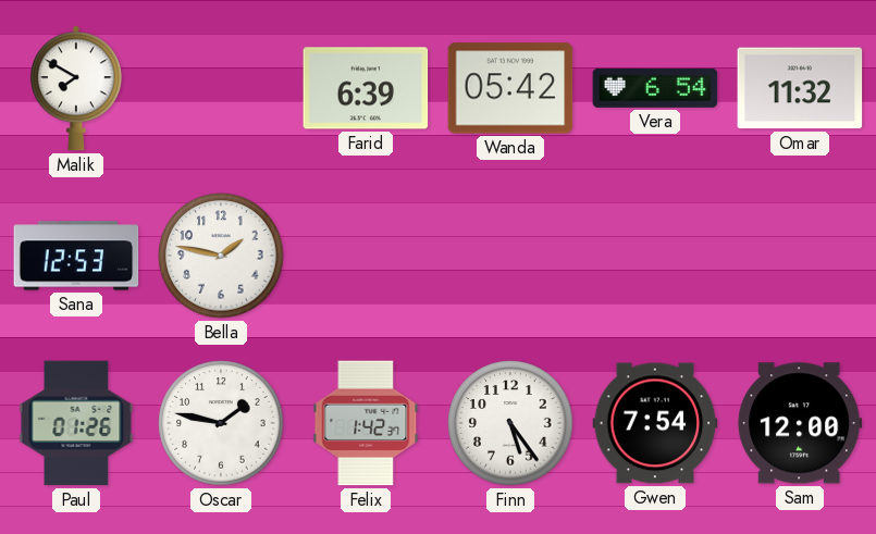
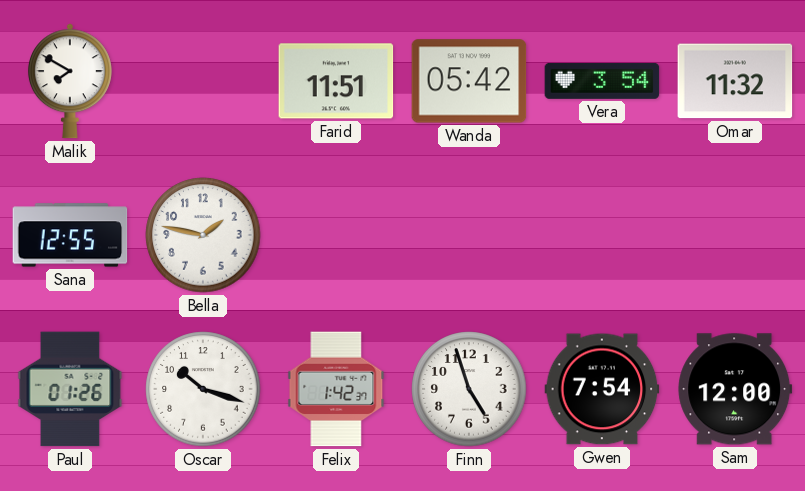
Farid: 6:39 -> 11:51 (336, 81)
Vera: 6:54 -> 3:54 (602, 81)
Sana: 12:53 -> 12:55 (70, 235)
Oscar: 1:47 -> 10:18 (203, 389)
Finn: 5:24 -> 4:57 (469, 389)
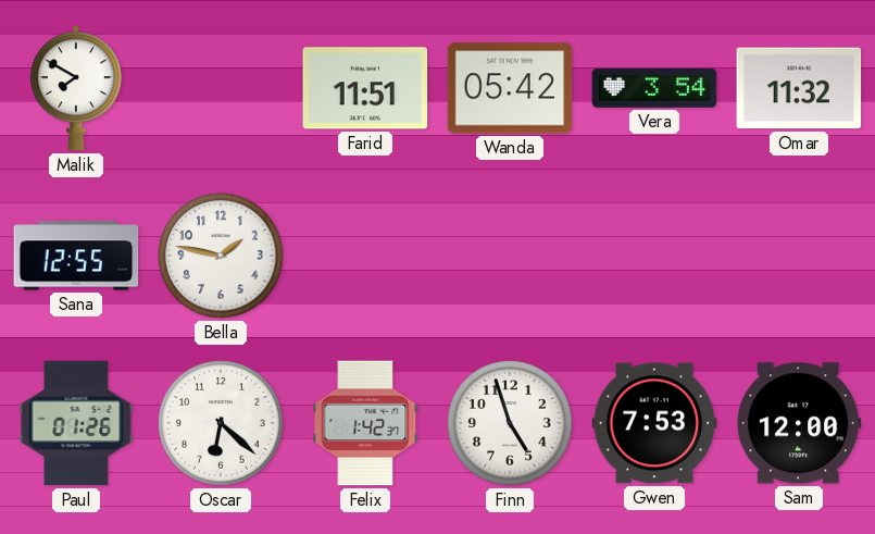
Oscar: 10:18 -> 6:22 (221, 423)
Gwen: 7:54 -> 7:53 (654, 423)
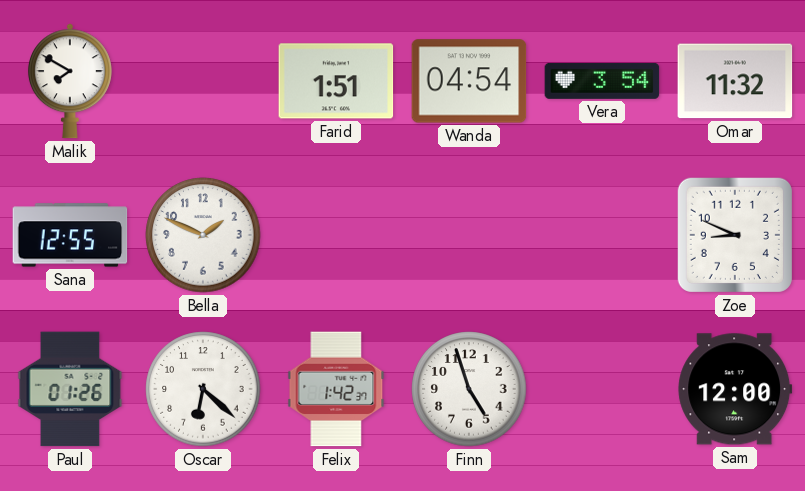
Farid: 11:51 -> 1:51 (336, 81)
Wanda: 05:42 -> 04:54 (469, 81)
Bella: 1:47 -> 1:49 (203, 235)
Zoe: none -> 8:49 (735, 235)
Gwen: 7:53 -> none (654, 423)
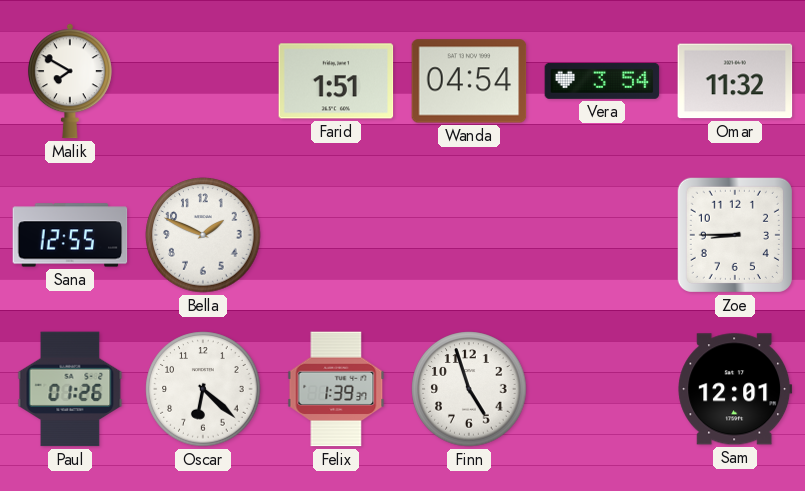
Zoe: 8:49 -> 8:45 (735, 235)
Felix: 1:42 -> 1:39 (336, 389)
Sam: 12:00 -> 12:01 (735, 389)
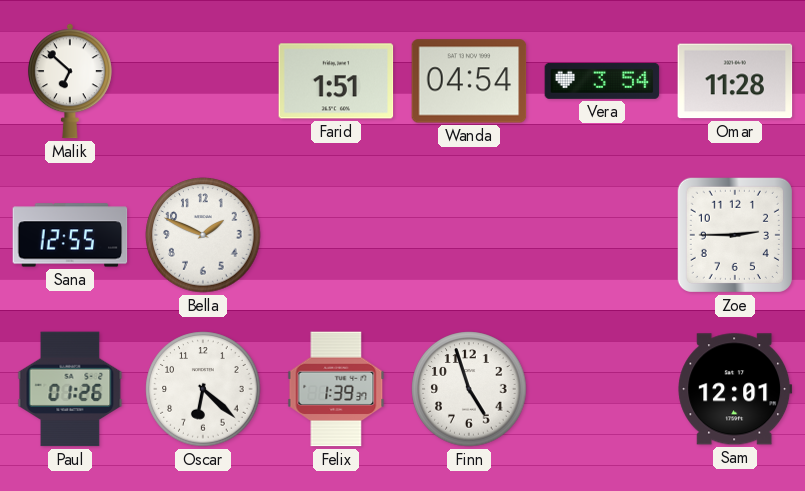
Malik: 7:50 -> 6:52 (70, 81)
Omar: 11:32 -> 11:28 (735, 81)
Zoe: 8:45 -> 2:45 (735, 235)
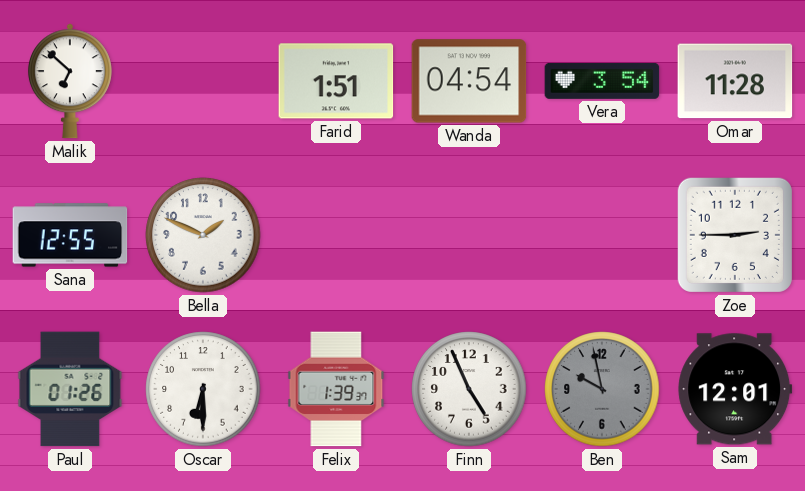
Oscar: 6:22 -> 6:30 (203, 389)
Finn: 4:57 -> 4:56 (469, 389)
Ben: none -> 9:58 (602, 389)
